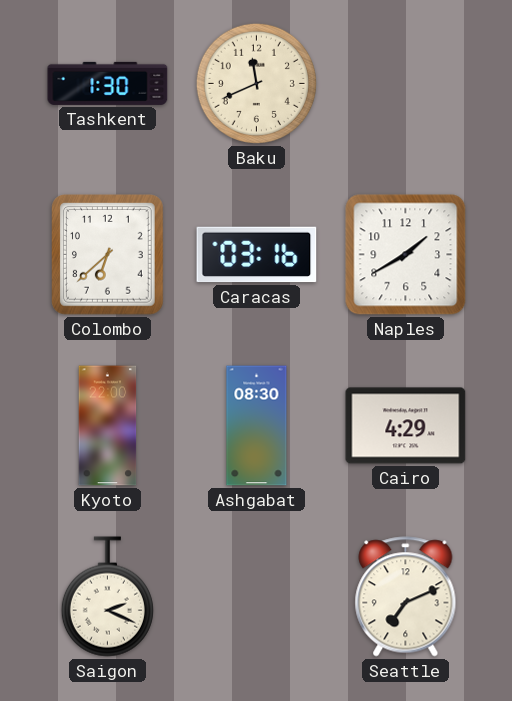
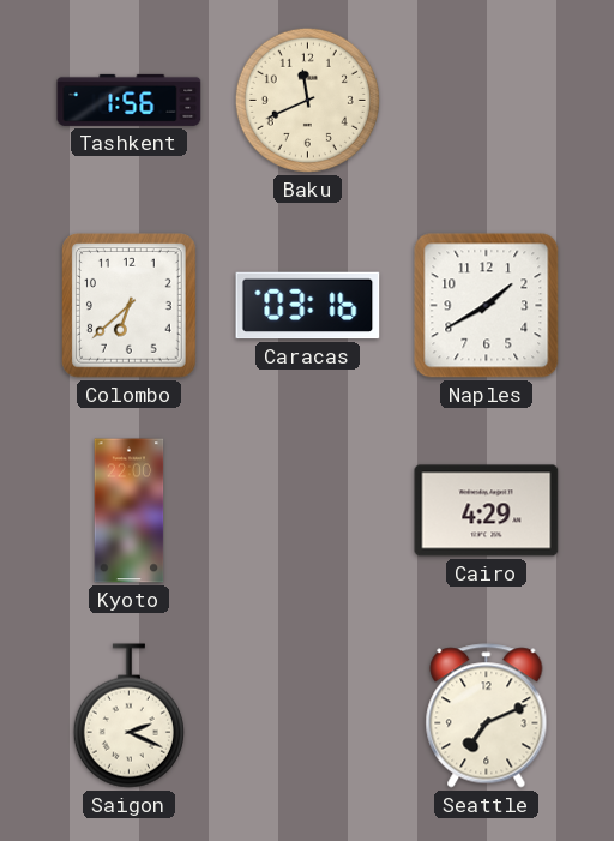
Tashkent: 1:30 -> 1:56 (130, 100)
Ashgabat: 08:30 -> none (257, 426)
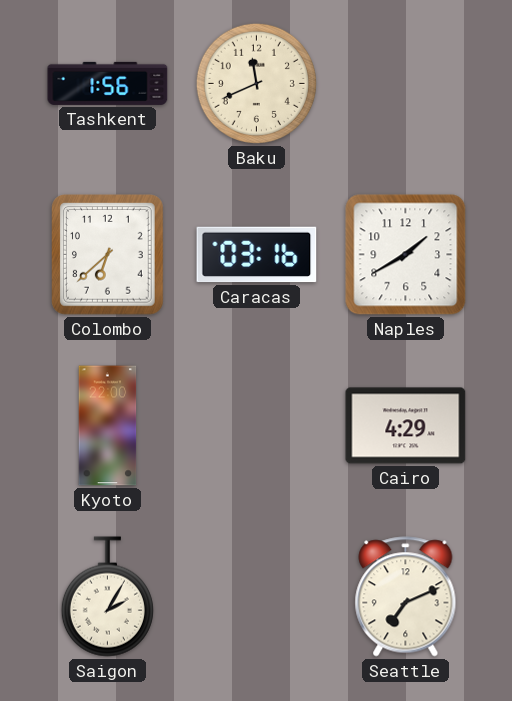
Saigon: 2:19 -> 2:05 (107, 597)
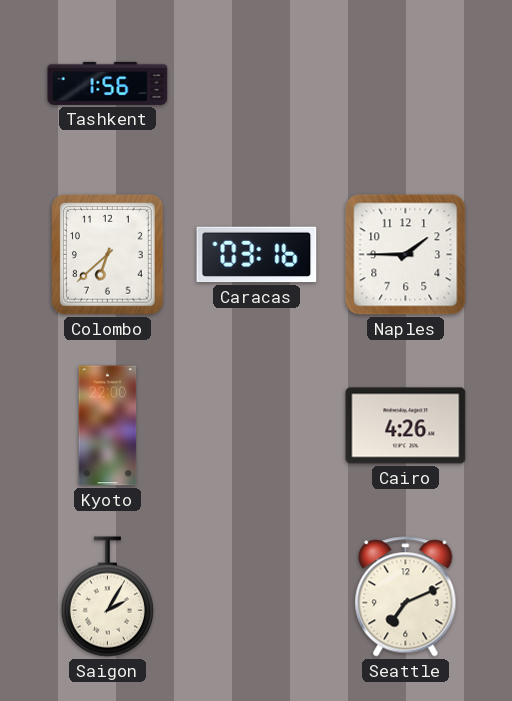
Baku: 11:41 -> none (256, 83)
Naples: 1:40 -> 1:45 (406, 255)
Cairo: 4:29 -> 4:26 (406, 426)
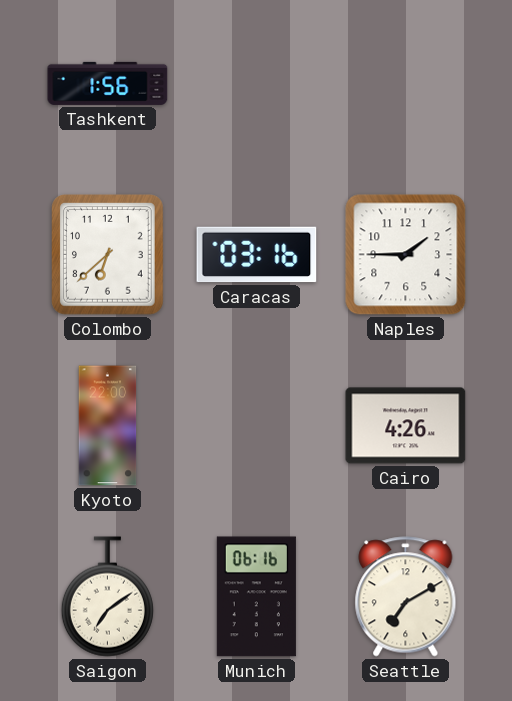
Saigon: 2:05 -> 7:09 (107, 597)
Munich: none -> 06:16 (256, 597)
Seattle: 7:11 -> 7:10 (406, 597)
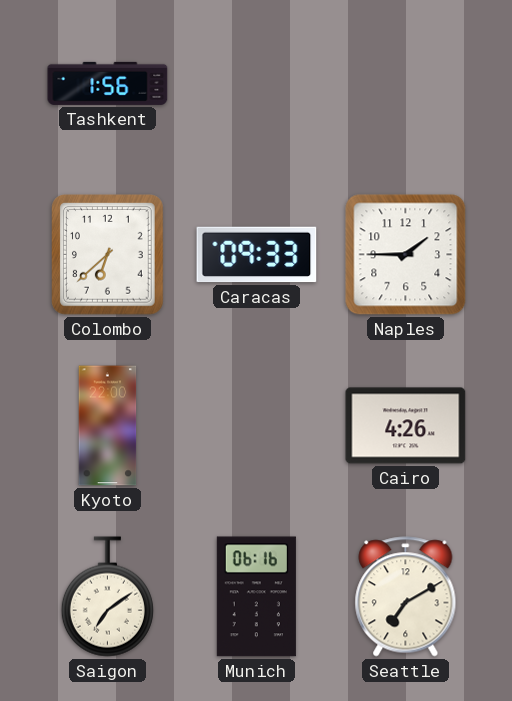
Caracas: 03:16 -> 09:33 (257, 255)
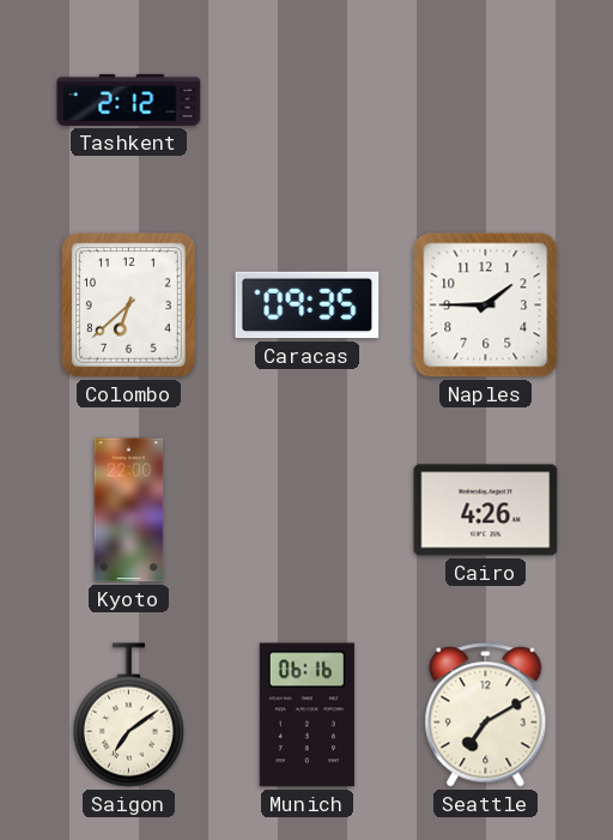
Tashkent: 1:56 -> 2:12 (129, 99)
Caracas: 09:33 -> 09:35 (308, 306)
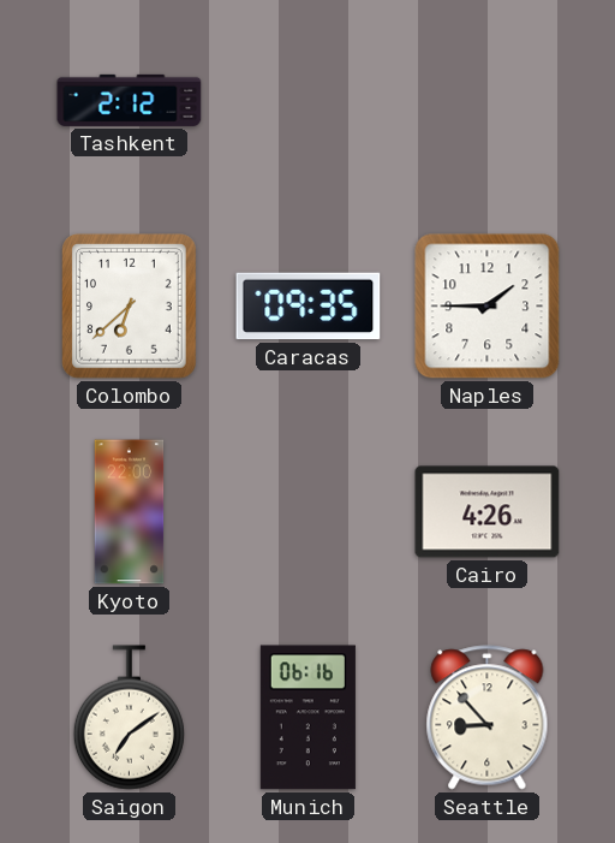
Seattle: 7:10 -> 8:53 (488, 718)
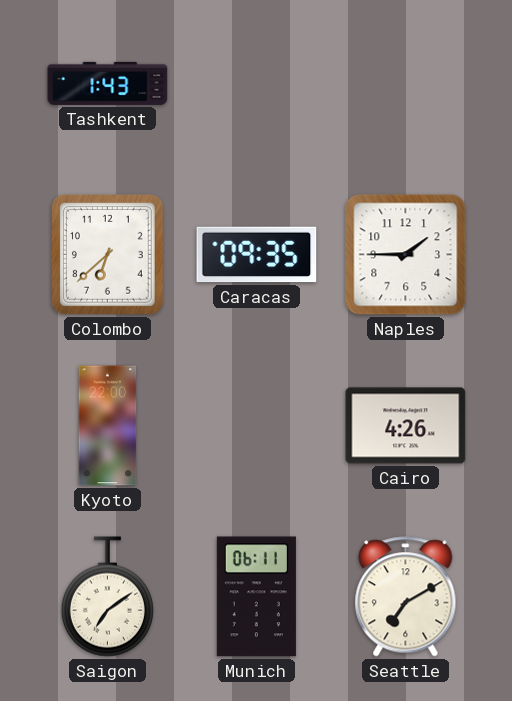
Tashkent: 2:12 -> 1:43 (108, 83)
Munich: 06:16 -> 06:11 (256, 597)
Seattle: 8:53 -> 7:10 (406, 597)
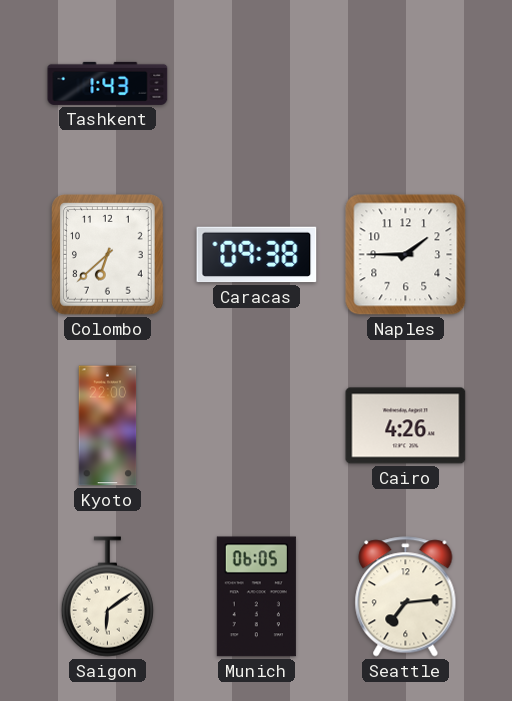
Caracas: 09:35 -> 09:38 (257, 255)
Saigon: 7:09 -> 6:09 (107, 597)
Munich: 06:11 -> 06:05 (256, 597)
Seattle: 7:10 -> 7:14 (406, 597)
